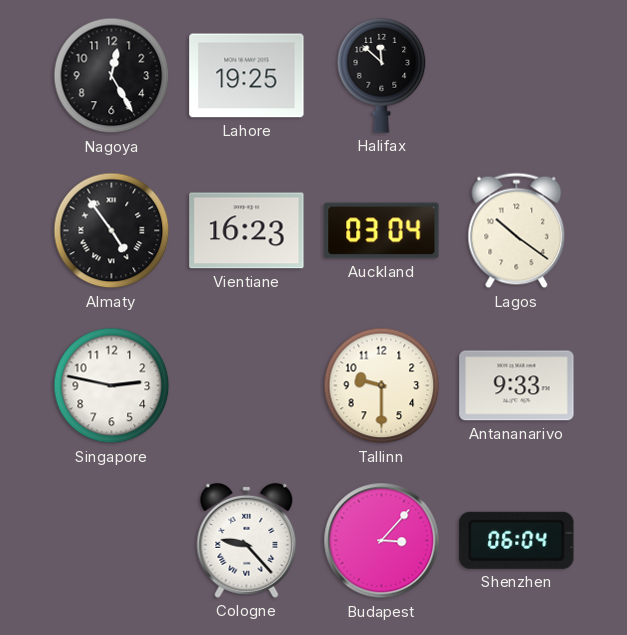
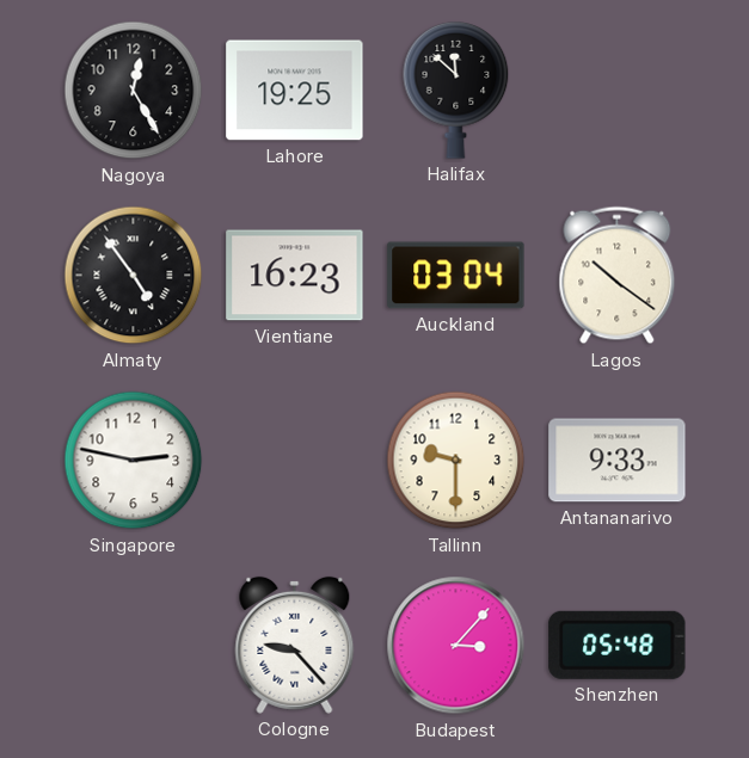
Shenzhen: 06:04 -> 05:48 (618, 645)
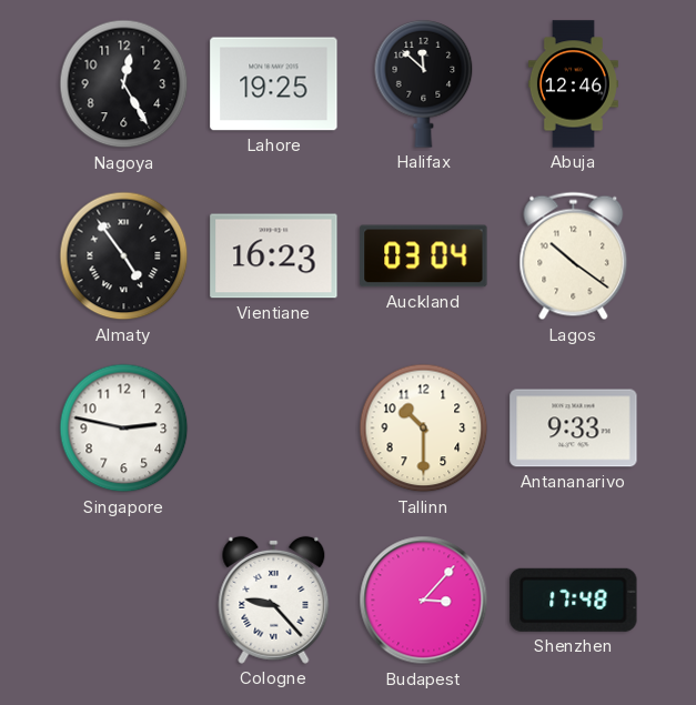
Abuja: none -> 12:46 (573, 84)
Tallinn: 9:30 -> 10:30 (424, 429)
Shenzhen: 05:48 -> 17:48 (574, 600)
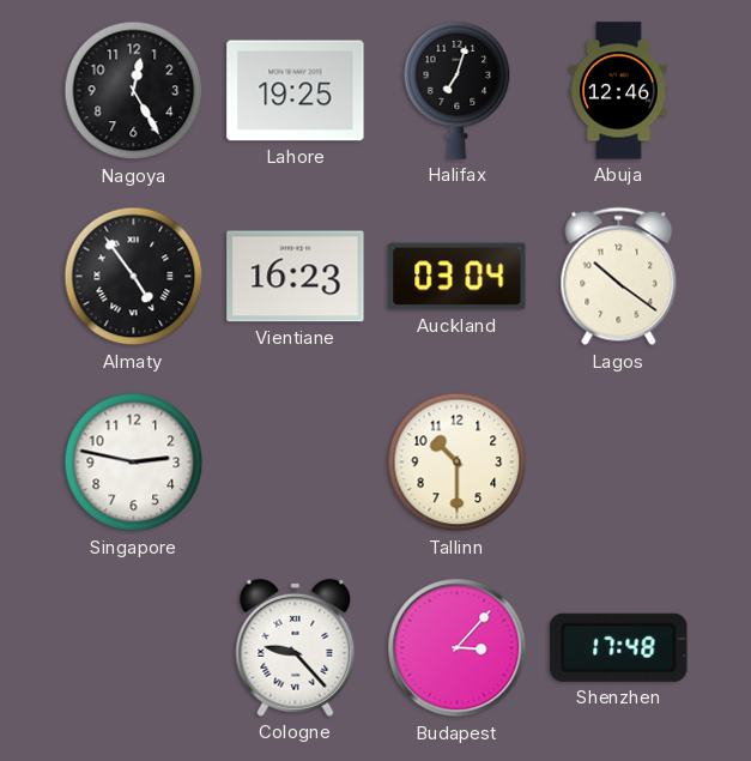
Halifax: 11:52 -> 7:03 (458, 91)
Antananarivo: 9:33 -> none (574, 429)
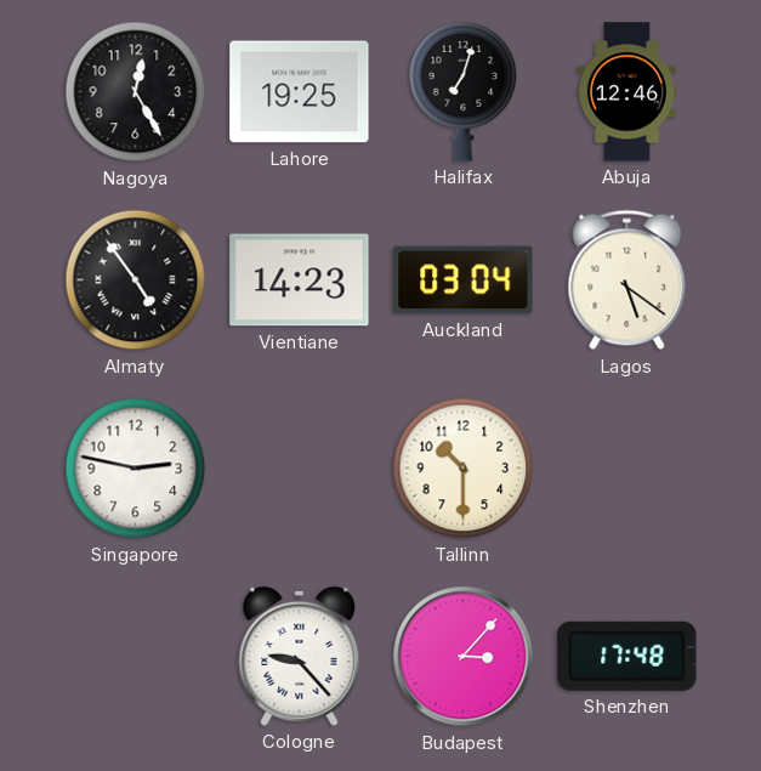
Vientiane: 16:23 -> 14:23 (300, 280)
Lagos: 10:21 -> 5:21 (627, 280)
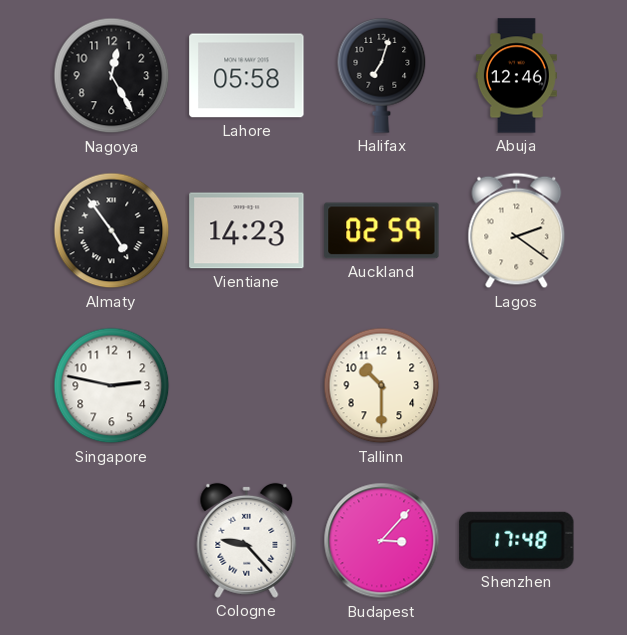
Lahore: 19:25 -> 05:58 (247, 76)
Auckland: 03:04 -> 02:59 (382, 231)
Lagos: 5:21 -> 2:21 (517, 231)
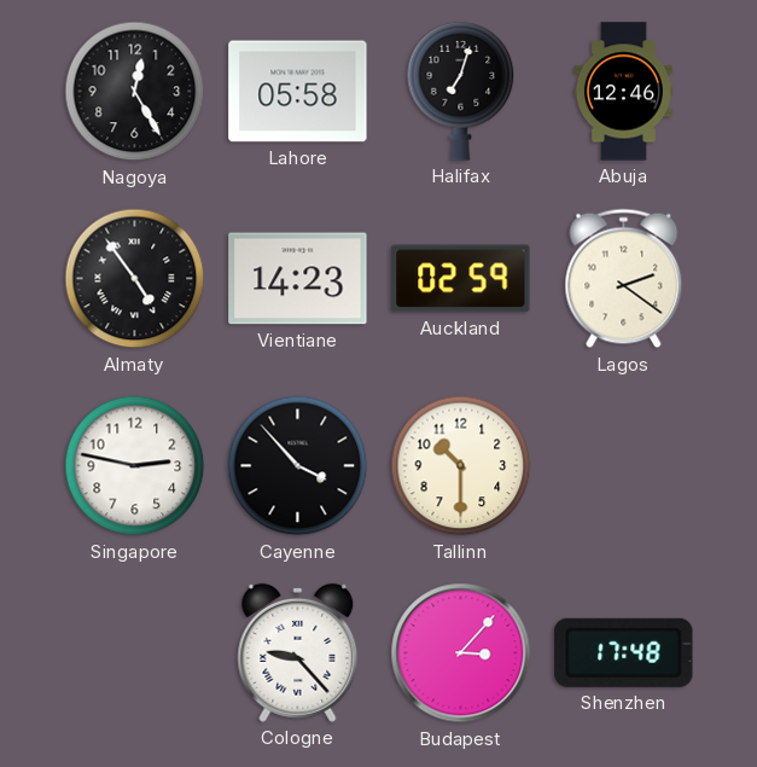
Cayenne: none -> 3:53 (298, 466)
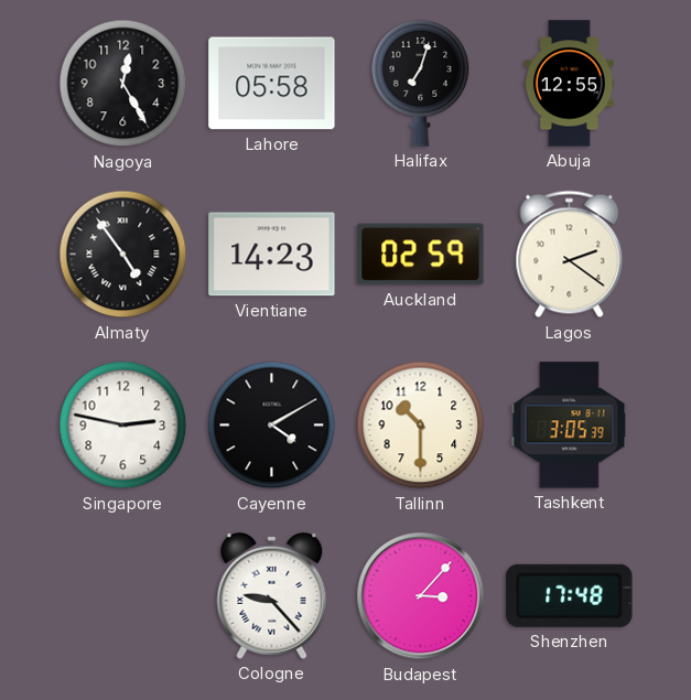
Abuja: 12:46 -> 12:55 (569, 84)
Cayenne: 3:53 -> 4:10 (272, 426)
Tashkent: none -> 3:05 (570, 426)
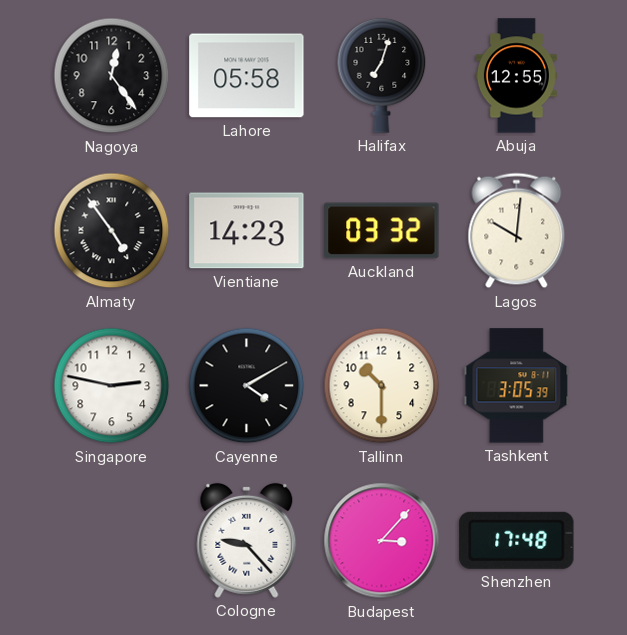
Nagoya: 12:25 -> 12:24 (112, 76)
Auckland: 02:59 -> 03:32 (382, 231)
Lagos: 2:21 -> 10:01 (517, 231)
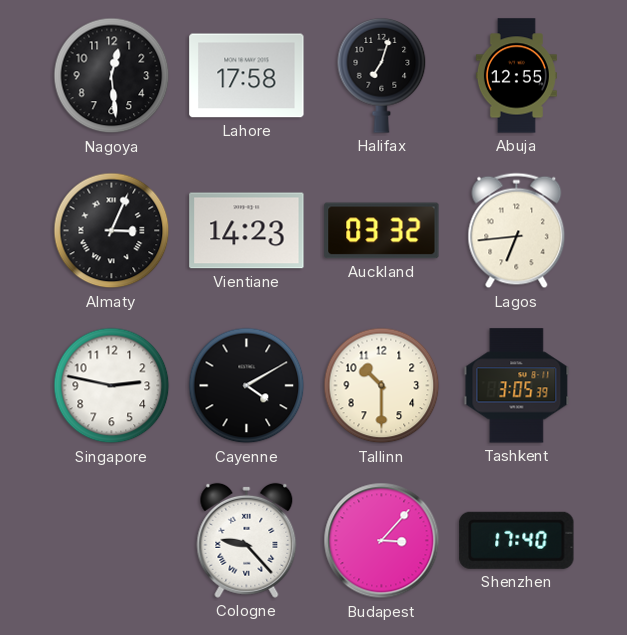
Nagoya: 12:24 -> 12:29 (112, 76)
Lahore: 05:58 -> 17:58 (247, 76)
Almaty: 4:54 -> 3:04 (112, 231)
Lagos: 10:01 -> 6:44 (517, 231)
Shenzhen: 17:48 -> 17:40 (517, 540)
